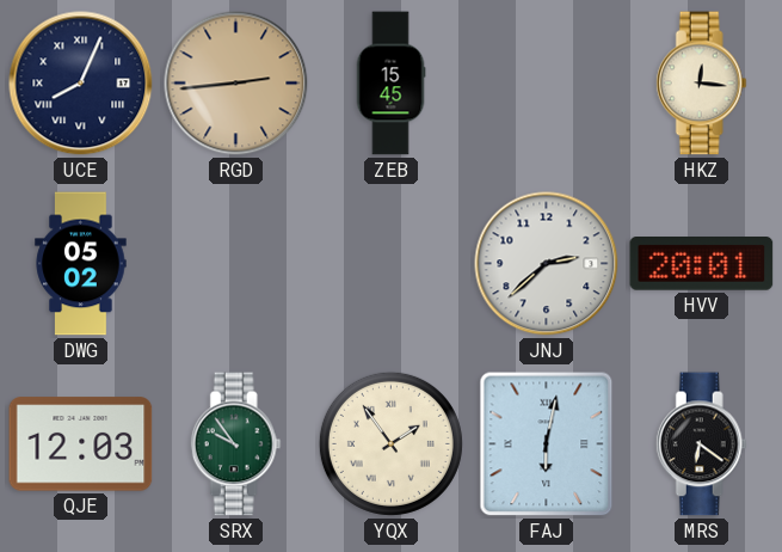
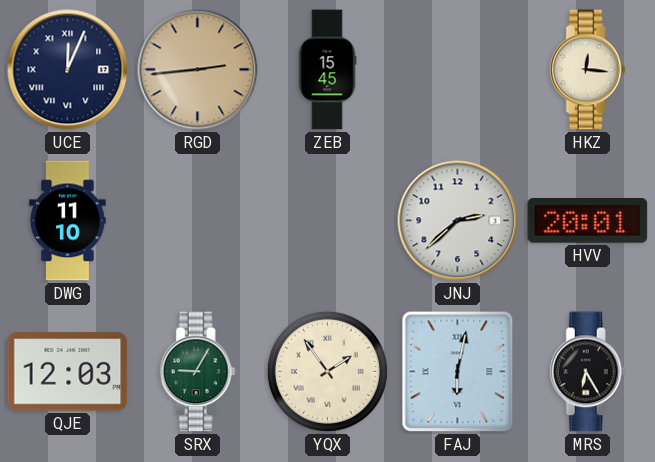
UCE: 8:04 -> 12:04 (68, 70)
DWG: 05:02 -> 11:10 (68, 221)
SRX: 9:54 -> 9:05 (197, 372)
MRS: 6:21 -> 6:25 (587, 372)
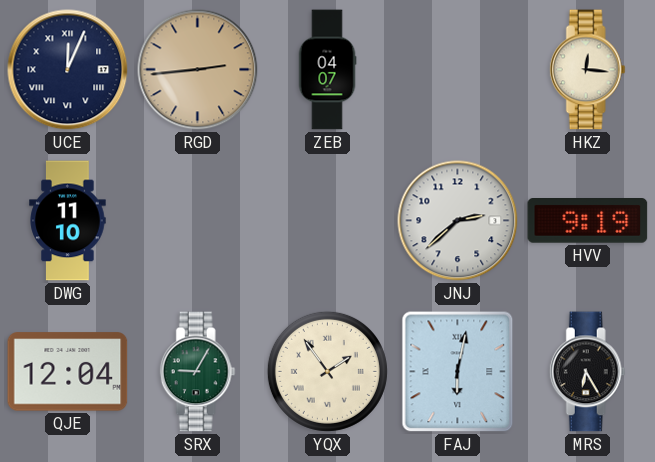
ZEB: 15:45 -> 04:07 (327, 70)
HVV: 20:01 -> 9:19 (588, 221)
QJE: 12:03 -> 12:04 (68, 372)
